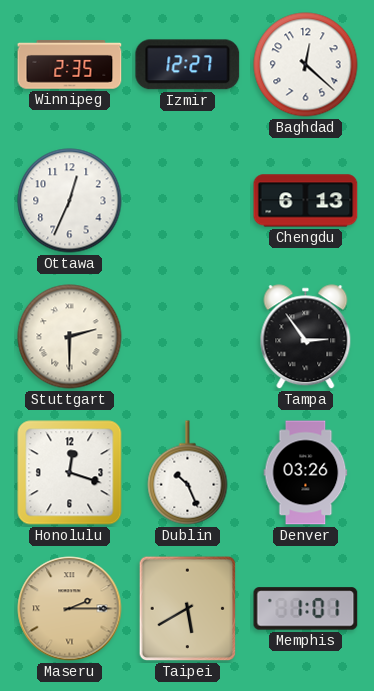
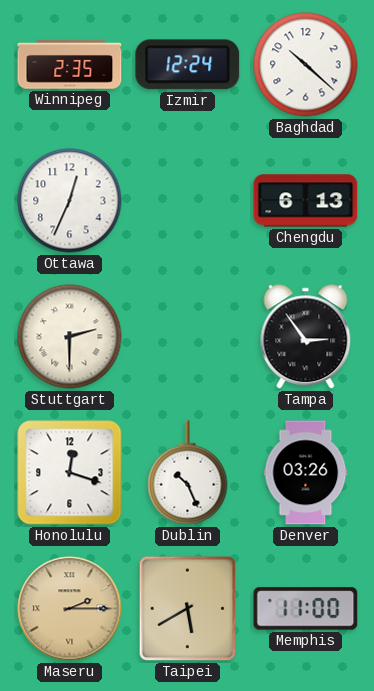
Izmir: 12:27 -> 12:24 (188, 65)
Baghdad: 12:22 -> 10:22 (306, 65)
Memphis: 1:01 -> 11:00 (306, 609)
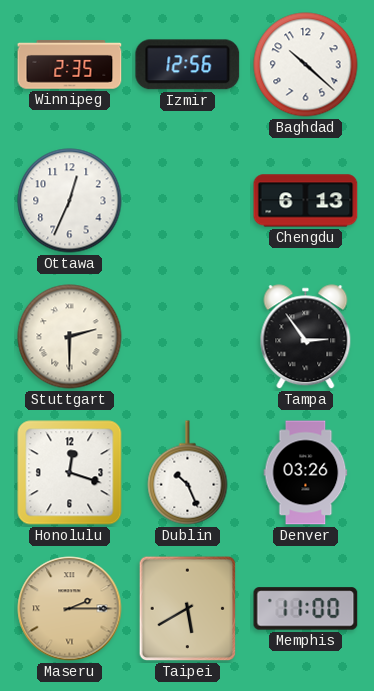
Izmir: 12:24 -> 12:56 (188, 65)
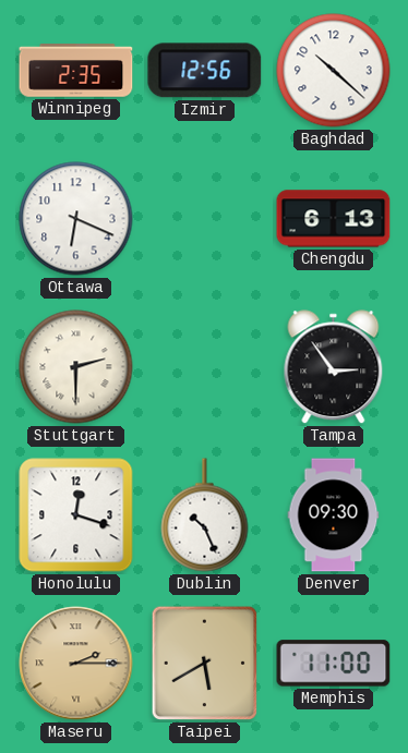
Ottawa: 12:34 -> 6:19 (76, 219)
Denver: 03:26 -> 09:30 (334, 515)
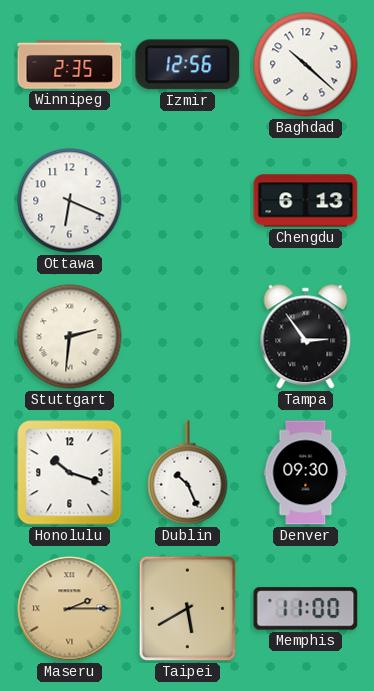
Stuttgart: 2:30 -> 2:31 (70, 337)
Honolulu: 12:18 -> 10:18 (70, 473)
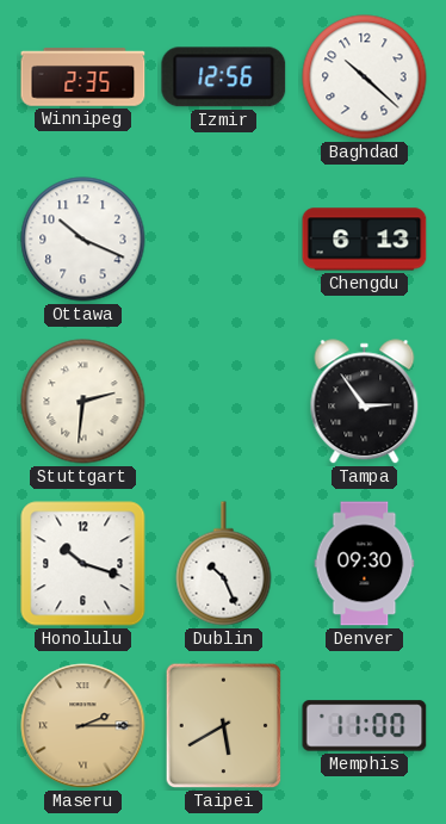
Ottawa: 6:19 -> 10:19 (83, 240)
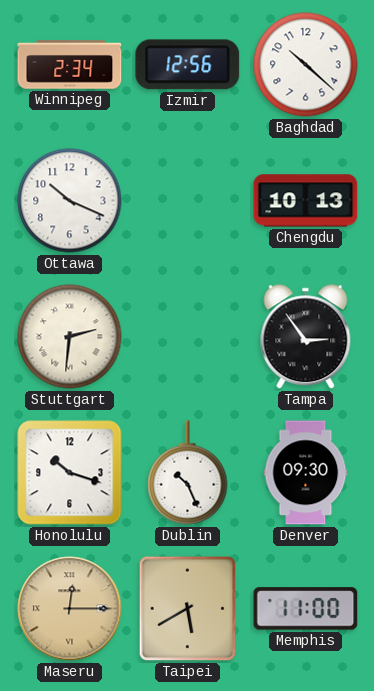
Winnipeg: 2:35 -> 2:34 (70, 65)
Chengdu: 6:13 -> 10:13 (306, 201)
Maseru: 2:15 -> 12:15 (70, 609)
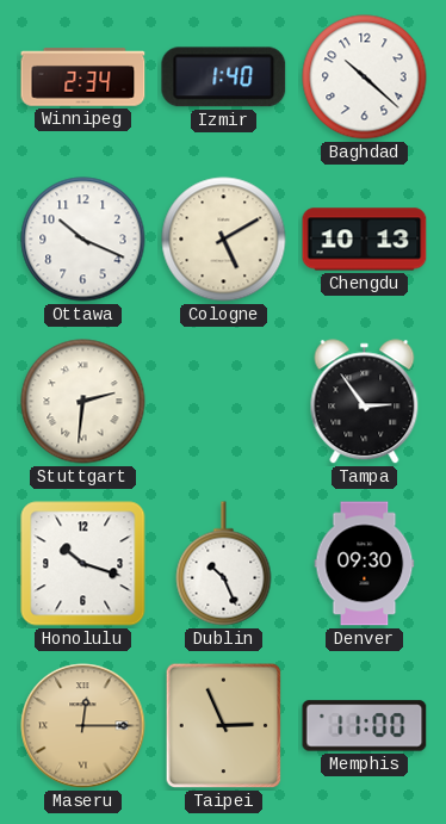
Izmir: 12:56 -> 1:40 (224, 78)
Cologne: none -> 5:10 (224, 240)
Taipei: 5:40 -> 2:56 (224, 726)
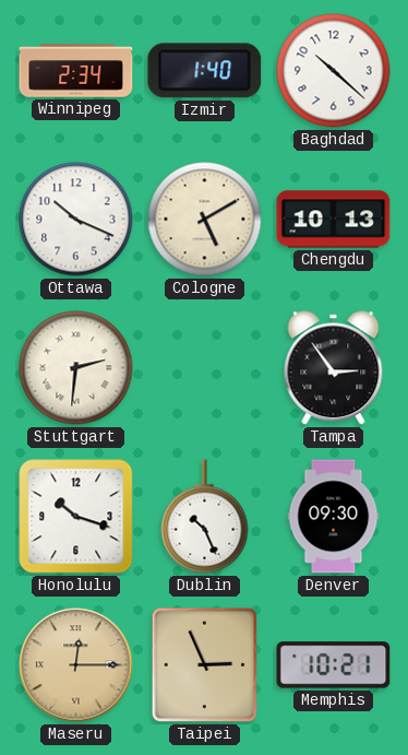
Memphis: 11:00 -> 10:21 (334, 665)
